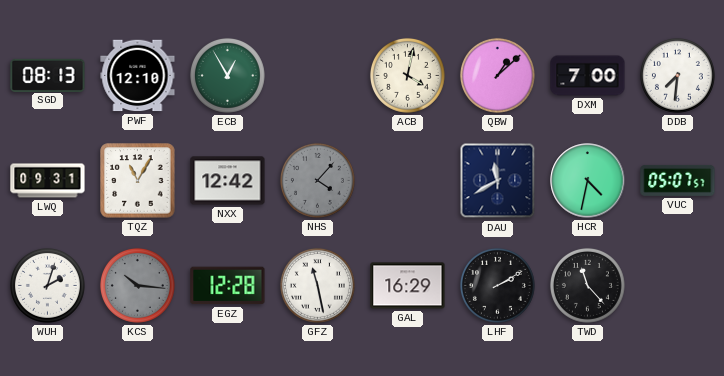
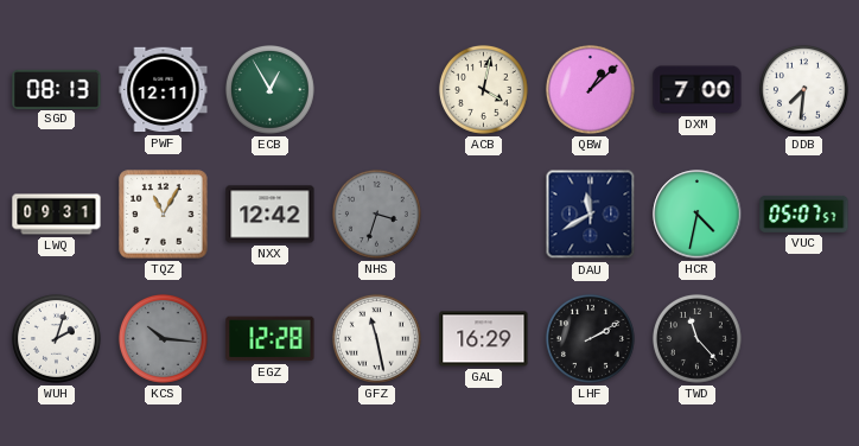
PWF: 12:10 -> 12:11 (164, 90)
NHS: 4:07 -> 3:33 (376, 214)
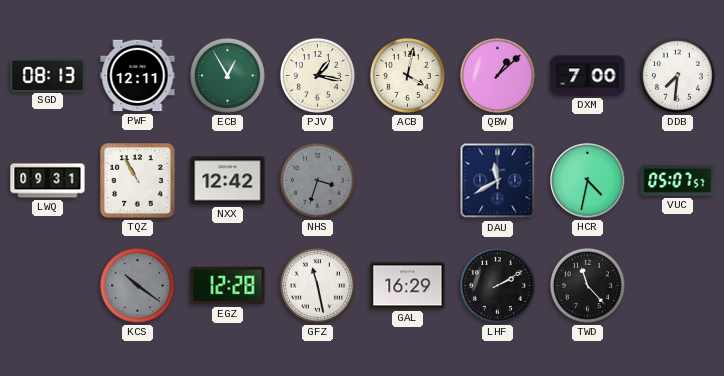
PJV: none -> 1:17 (317, 75)
TQZ: 11:05 -> 10:55 (138, 181)
WUH: 2:03 -> none (56, 338)
KCS: 10:16 -> 10:21 (137, 285)
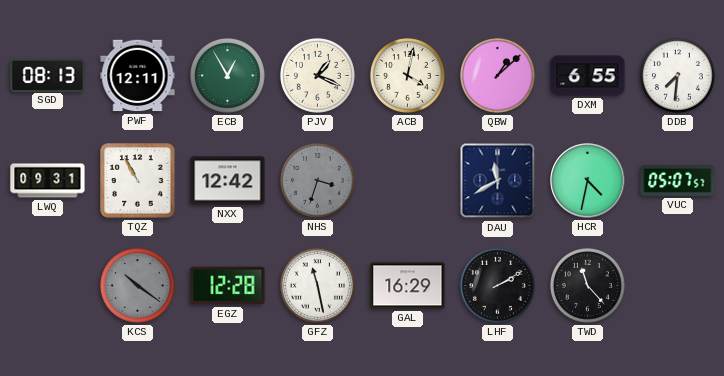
PJV: 1:17 -> 1:19 (317, 75)
DXM: 7:00 -> 6:55 (588, 76)
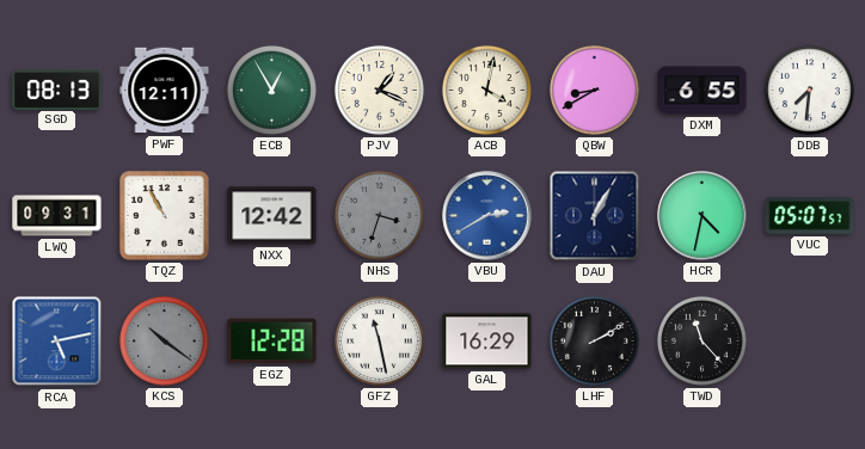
QBW: 1:08 -> 8:40 (594, 90)
VBU: none -> 2:40 (487, 216)
DAU: 11:40 -> 1:05 (595, 216)
RCA: none -> 5:13 (57, 342)
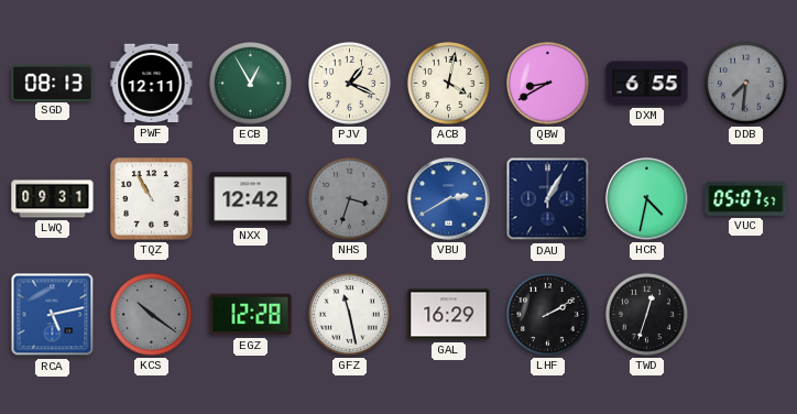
DDB dial: white -> grey (745, 83)
TWD: 11:23 -> 12:33 (646, 314)
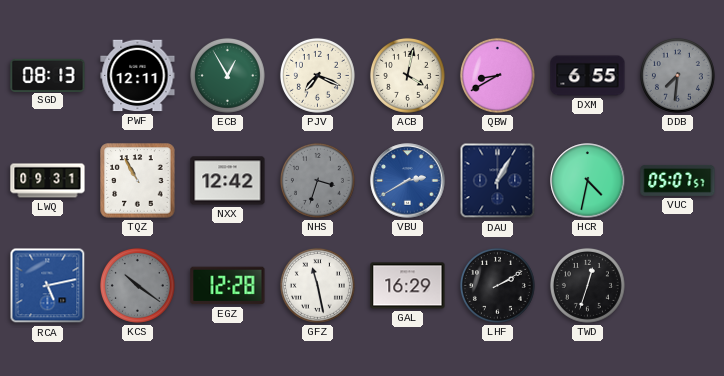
PJV: 1:19 -> 7:19 (317, 75)
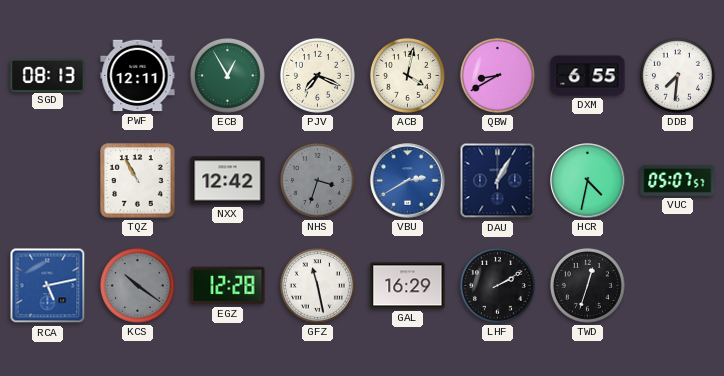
DDB dial: grey -> white (677, 75)
LWQ: 09:31 -> none (48, 181)
